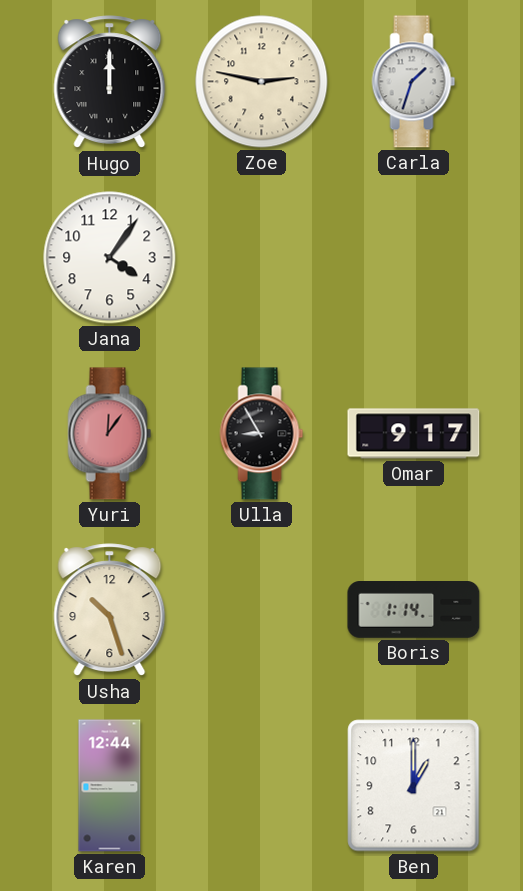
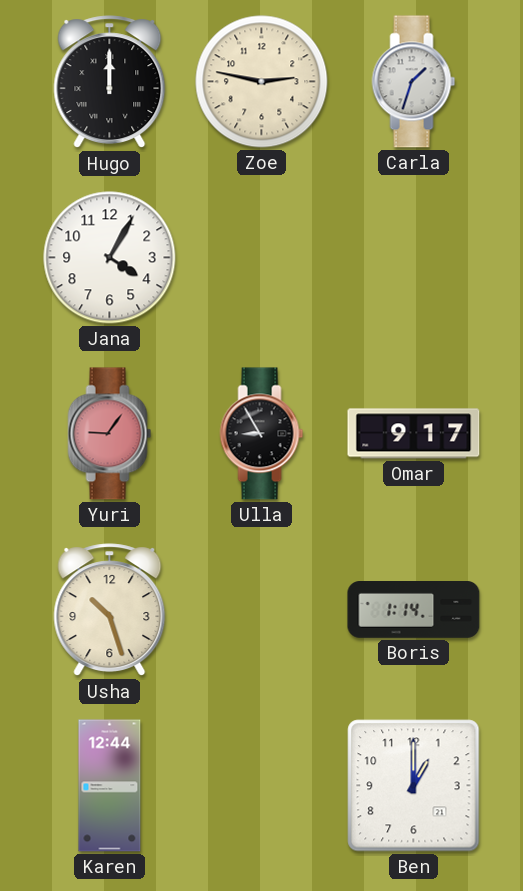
Jana: 4:06 -> 4:05 (110, 258)
Yuri: 12:06 -> 9:06 (110, 434)
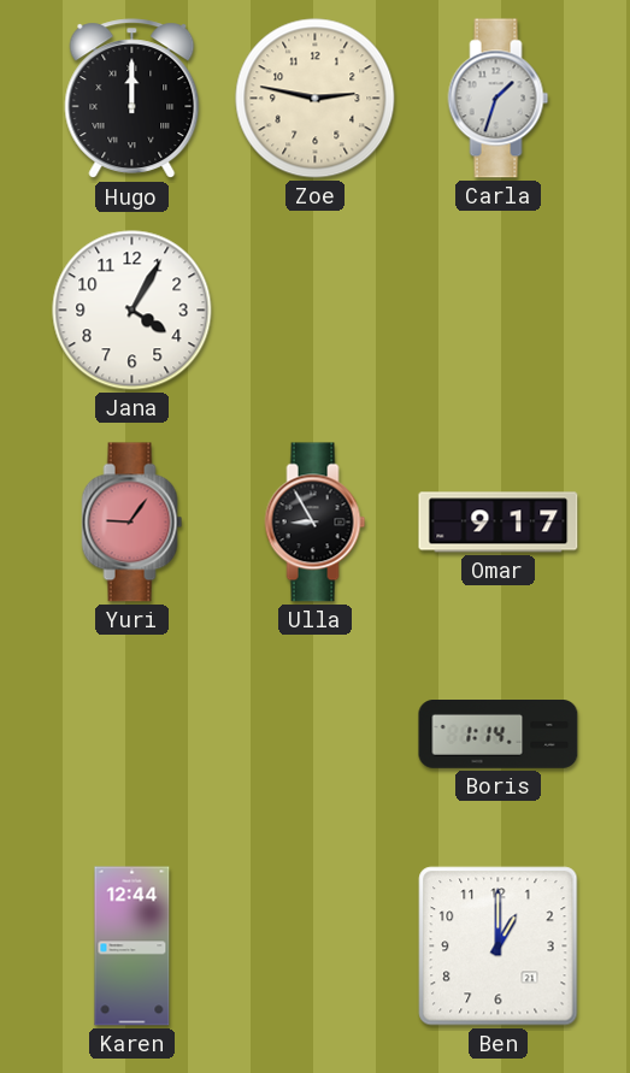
Usha: 10:27 -> none (110, 610)
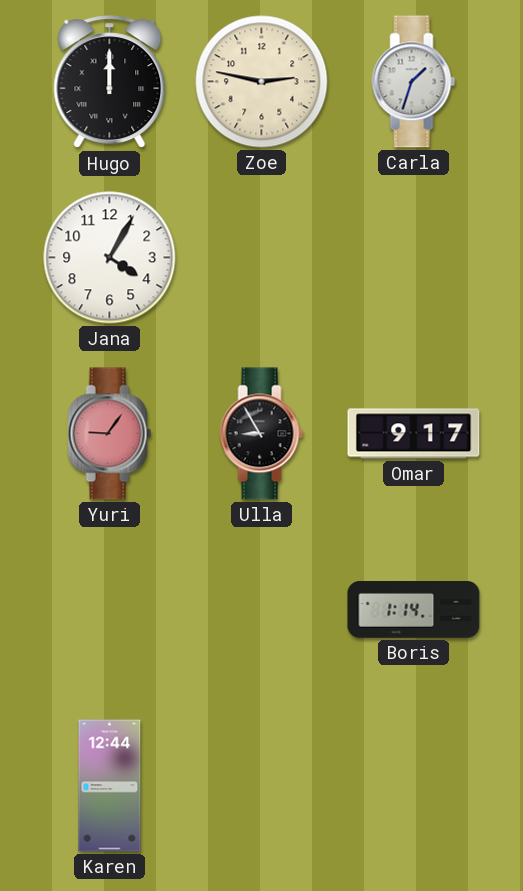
Ben: 1:00 -> none (499, 947)
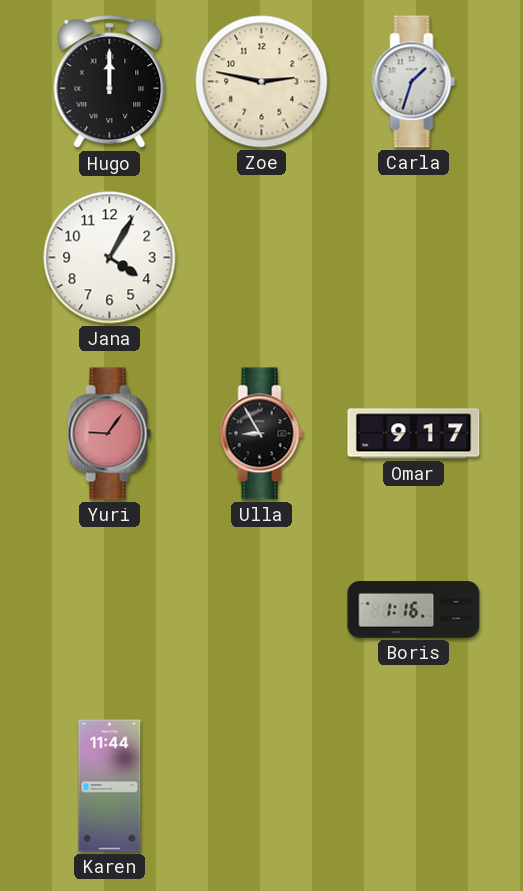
Boris: 1:14 -> 1:16 (414, 610)
Karen: 12:44 -> 11:44 (110, 786)
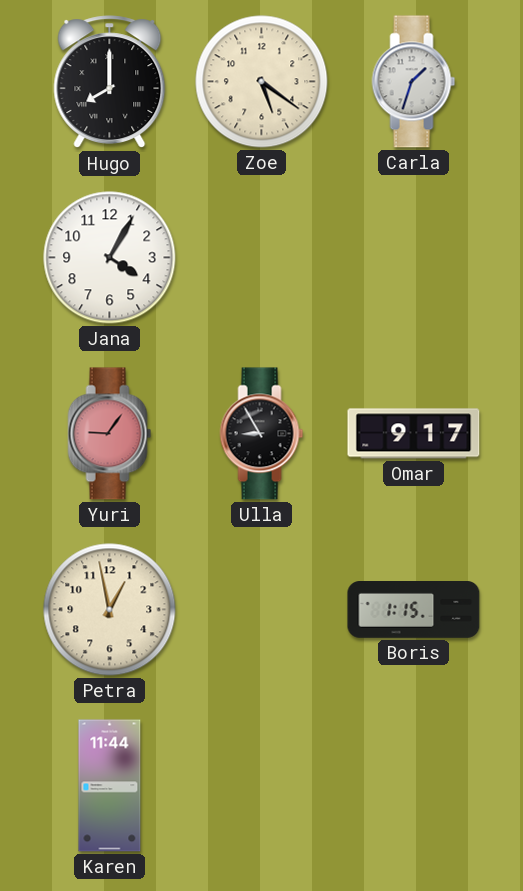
Hugo: 12:00 -> 8:00 (110, 82)
Zoe: 2:47 -> 5:21 (262, 82)
Petra: none -> 12:58 (110, 610)
Boris: 1:16 -> 1:15 (414, 610)
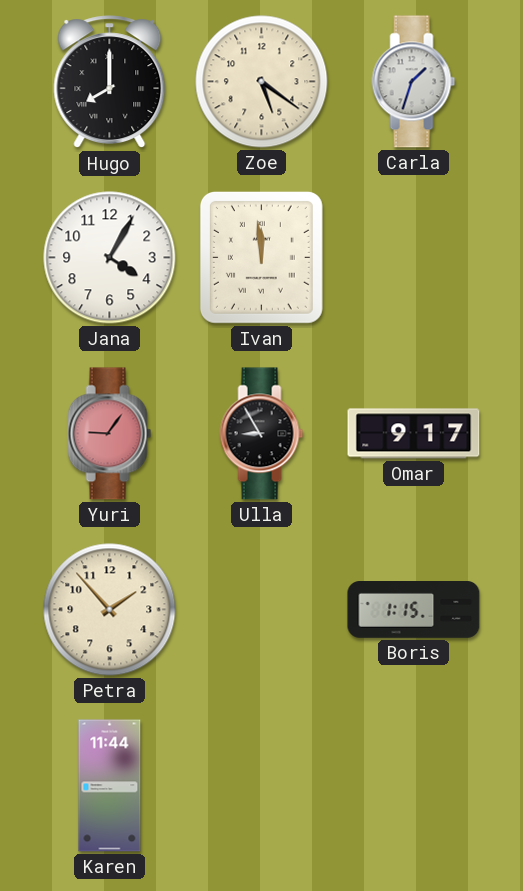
Ivan: none -> 11:59 (261, 257)
Petra: 12:58 -> 1:53 (110, 610)
